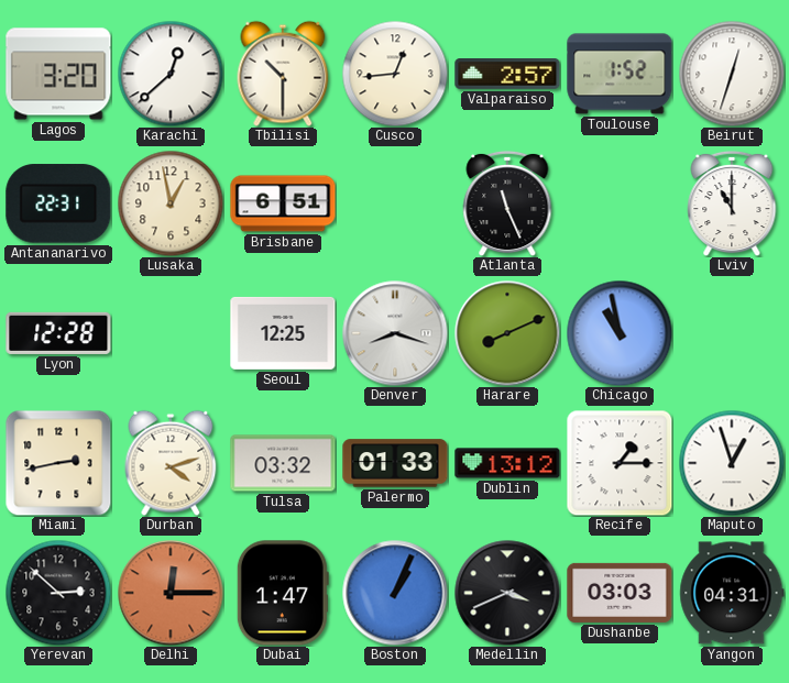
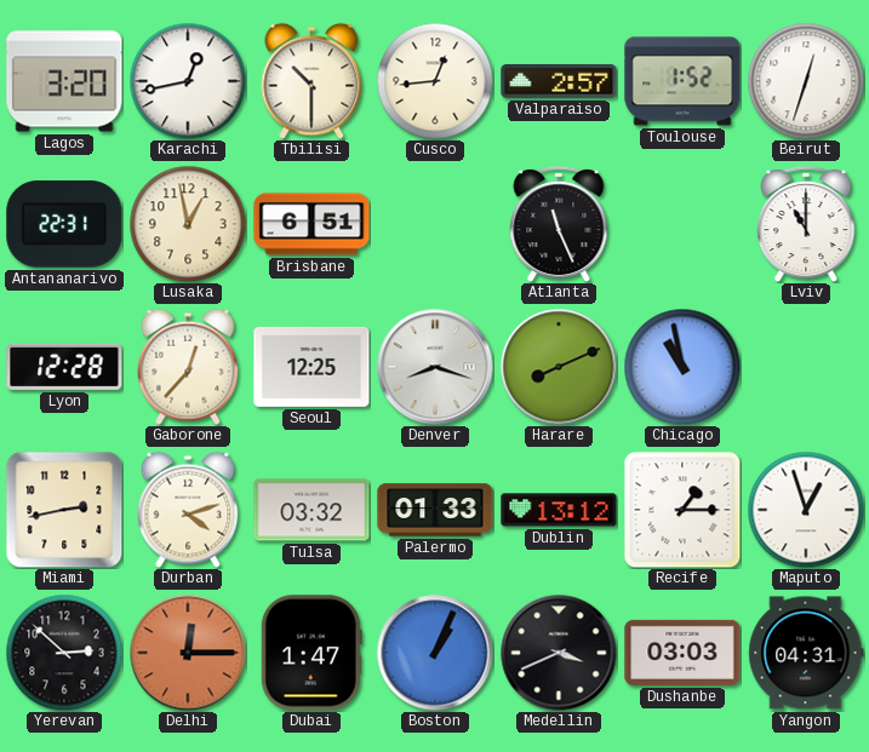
Karachi: 12:38 -> 12:43 (188, 81)
Gaborone: none -> 12:37 (188, 367)
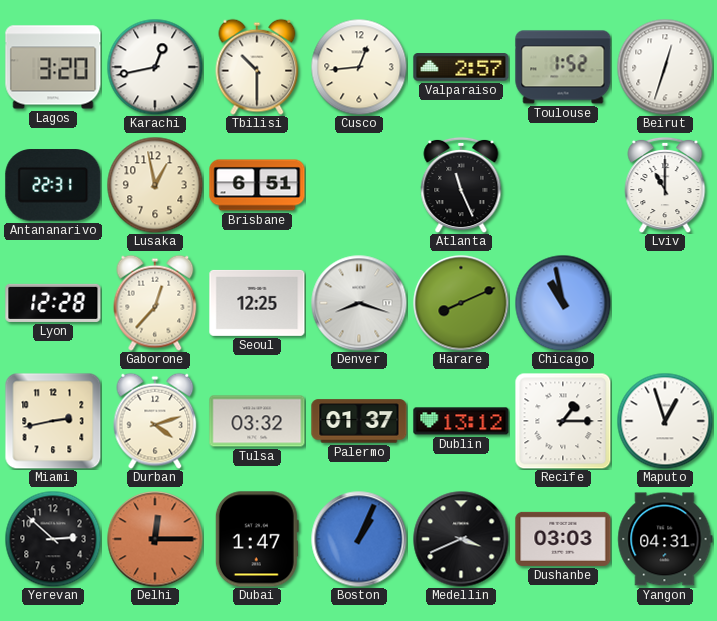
Palermo: 01:33 -> 01:37 (359, 421)
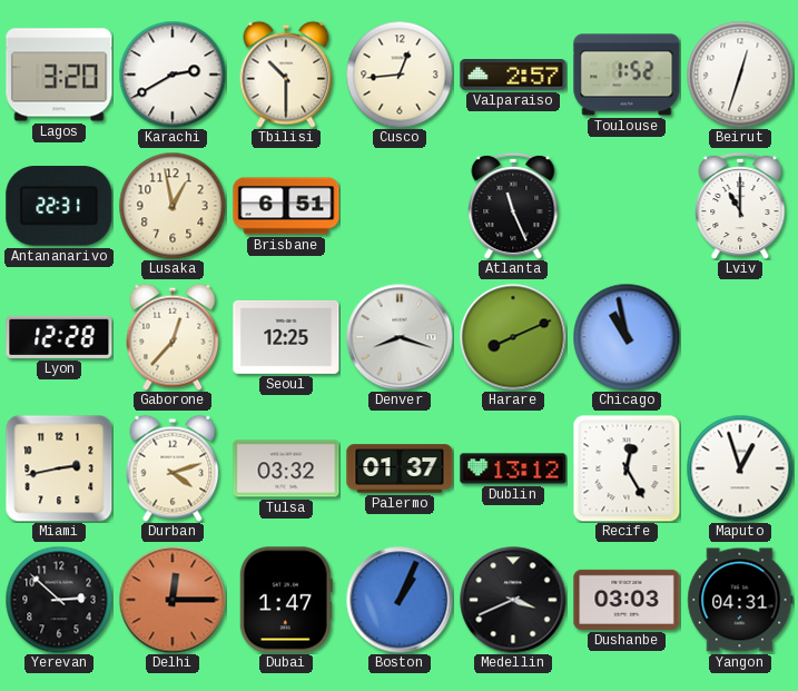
Karachi: 12:43 -> 2:40 (173, 75)
Recife: 1:15 -> 12:25 (627, 468)
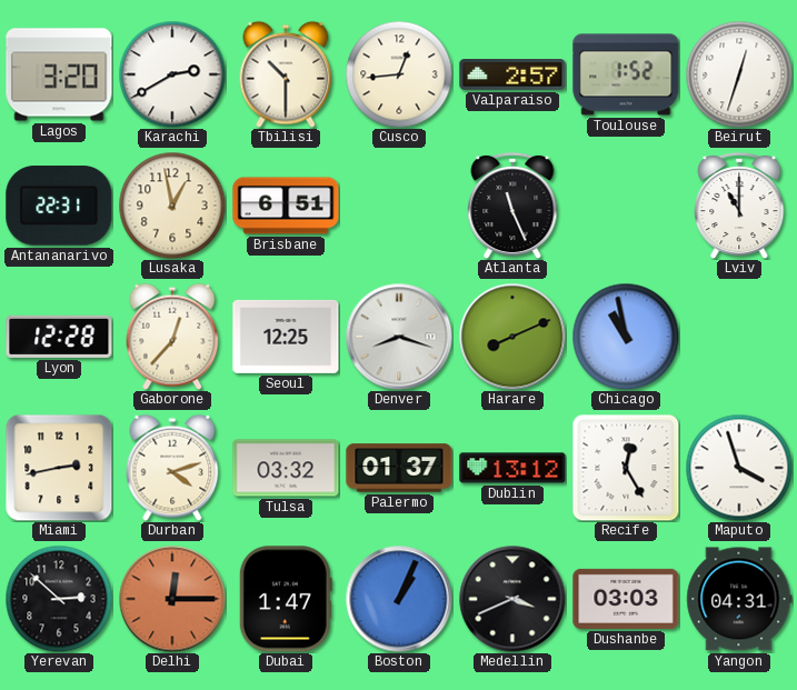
Maputo: 12:57 -> 3:57 (739, 468)
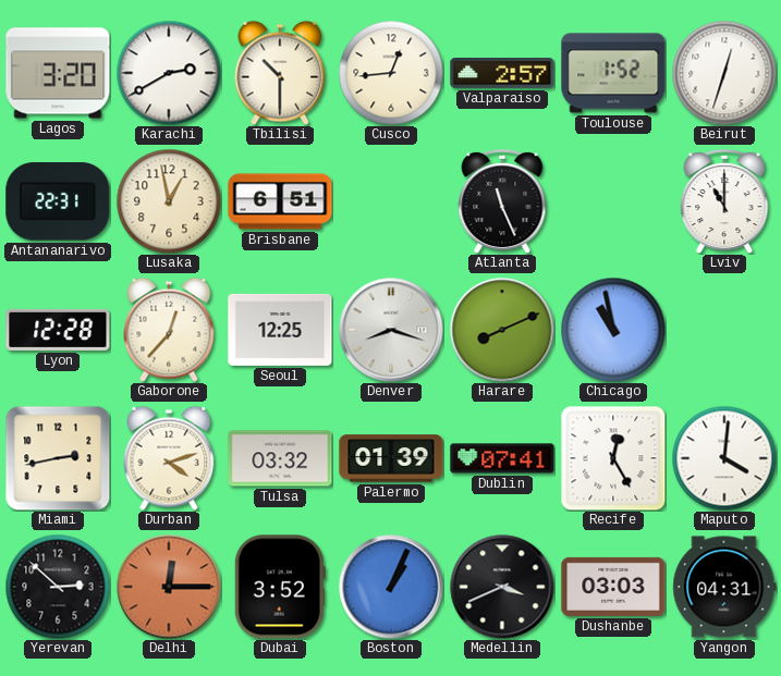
Palermo: 01:37 -> 01:39 (391, 458)
Dublin: 13:12 -> 07:41 (502, 458)
Maputo: 3:57 -> 4:01 (724, 458)
Dubai: 1:47 -> 3:52 (280, 587)
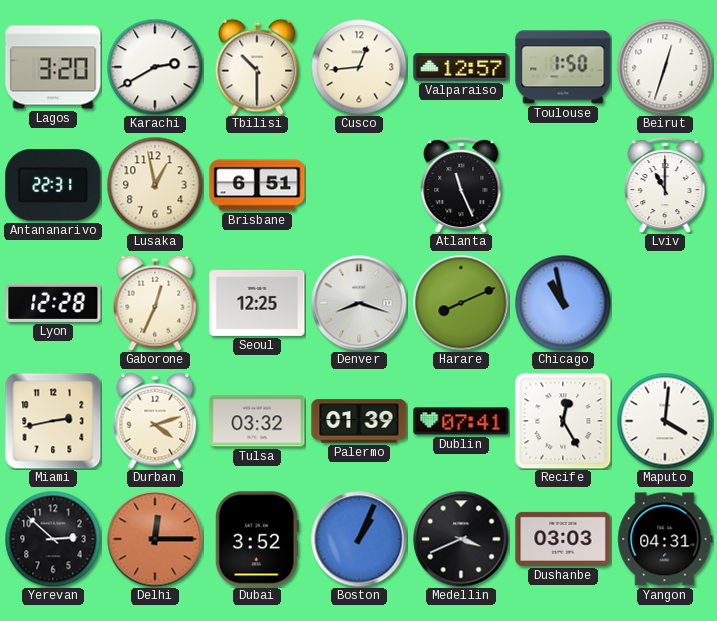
Valparaiso: 2:57 -> 12:57 (461, 68)
Toulouse: 1:52 -> 1:50 (563, 67)
Gaborone: 12:37 -> 12:34 (155, 303)
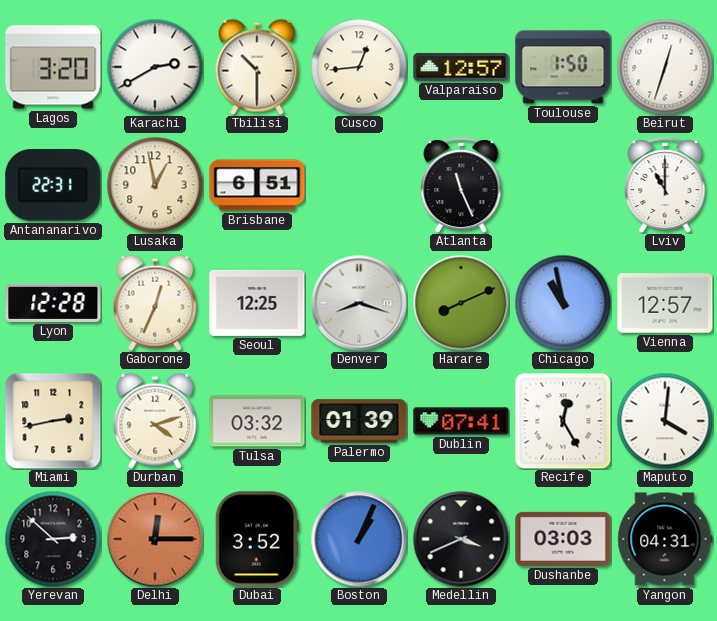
Vienna: none -> 12:57 (665, 303)
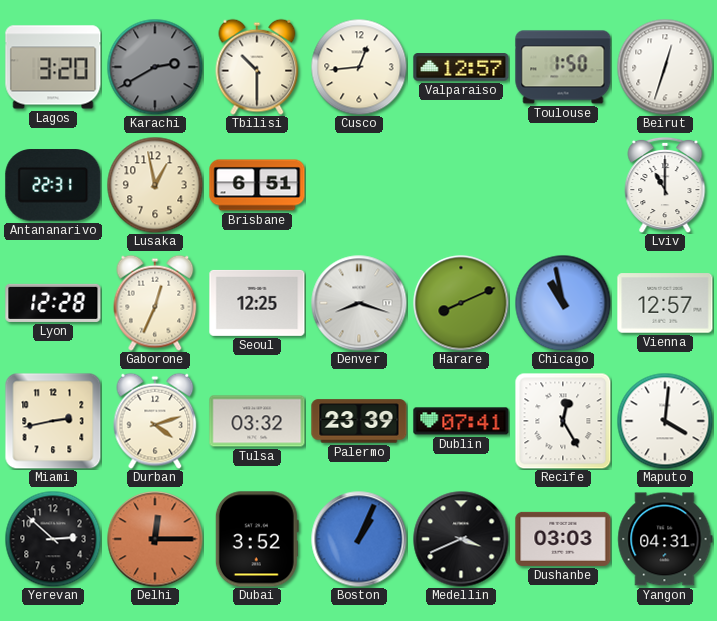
Karachi dial: white -> grey (155, 67)
Atlanta: 11:26 -> none (461, 185)
Palermo: 01:39 -> 23:39 (359, 421)
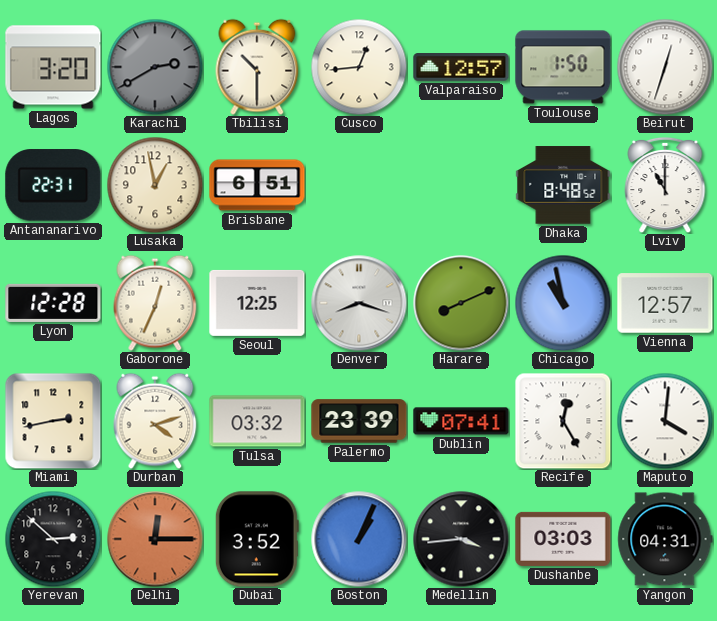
Dhaka: none -> 8:48 (563, 185)
Medellin: 3:41 -> 3:44 (461, 539)
